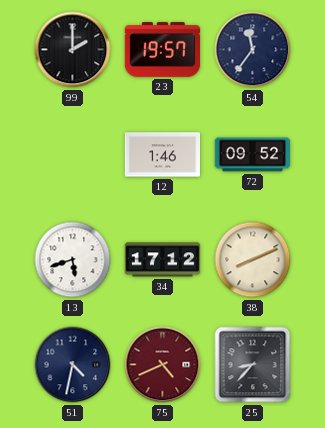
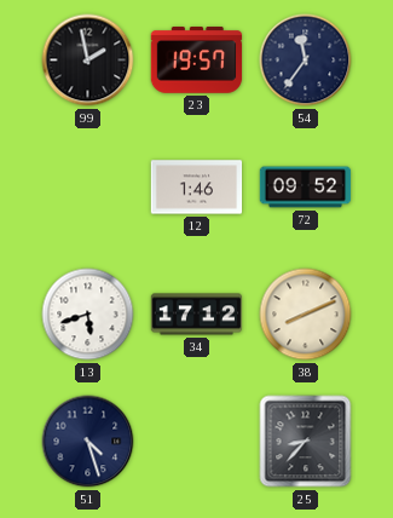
99: 2:00 -> 1:58 (88, 61)
51: 4:32 -> 4:27 (88, 442)
75: 4:41 -> none (163, 365)
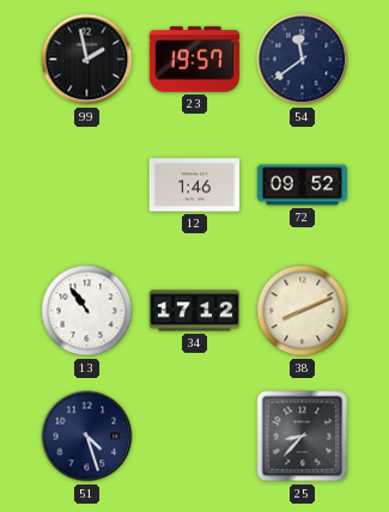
54: 11:36 -> 11:39 (303, 60)
13: 5:42 -> 10:54 (87, 311)
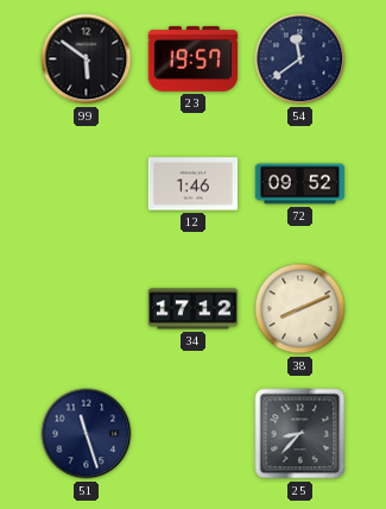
99: 1:58 -> 5:51 (87, 59)
13: 10:54 -> none (87, 311)
51: 4:27 -> 11:27 (87, 434)
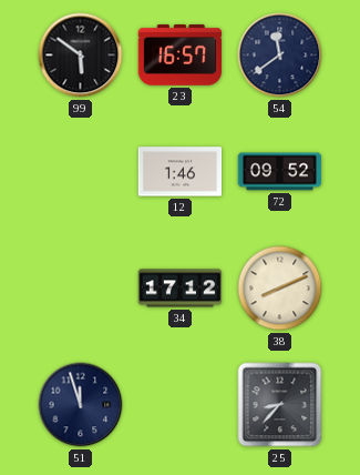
23: 19:57 -> 16:57 (181, 55)
51: 11:27 -> 11:57 (81, 405)
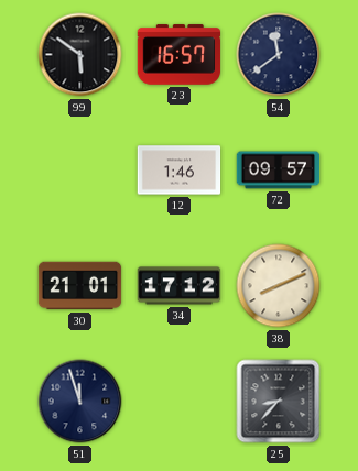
72: 09:52 -> 09:57 (279, 171)
30: none -> 21:01 (80, 286)
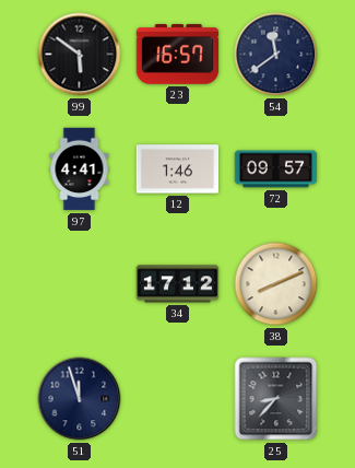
97: none -> 4:41 (80, 169)
30: 21:01 -> none (80, 286)
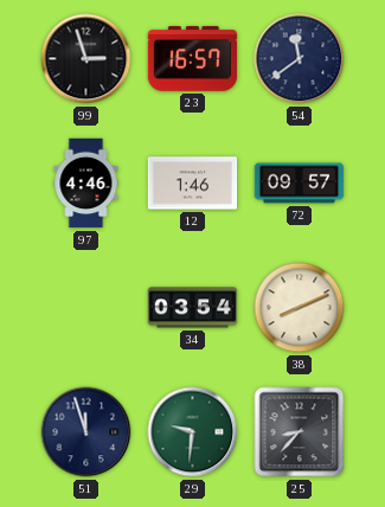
99: 5:51 -> 2:57 (86, 59)
97: 4:41 -> 4:46 (86, 184)
34: 17:12 -> 03:54 (193, 308)
29: none -> 9:31 (193, 432)
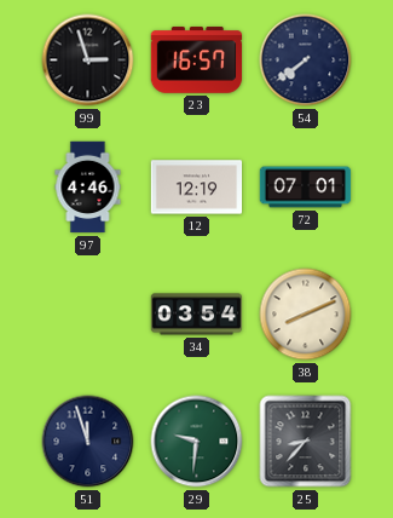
54: 11:39 -> 7:39 (306, 61)
12: 1:46 -> 12:19 (197, 188)
72: 09:57 -> 07:01 (306, 188)
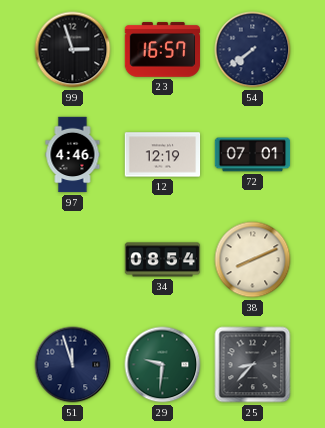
34: 03:54 -> 08:54 (163, 260)
